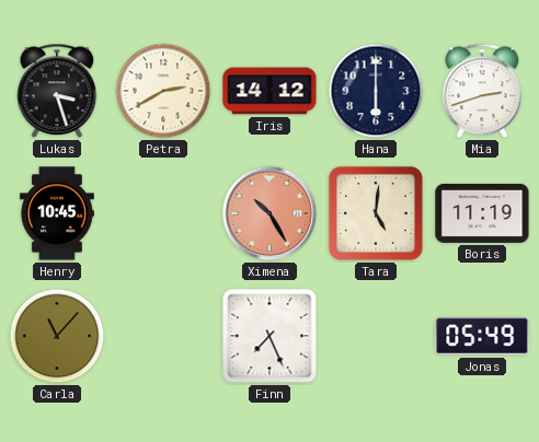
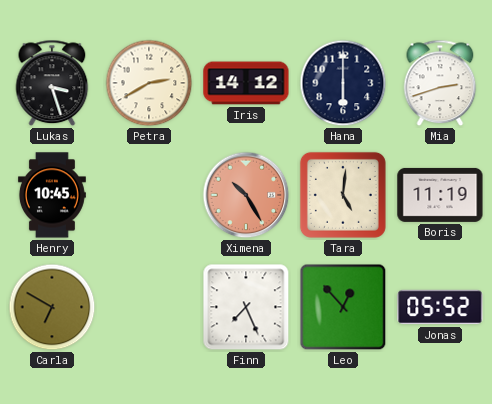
Carla: 11:07 -> 6:50 (52, 307)
Leo: none -> 12:53 (343, 307)
Jonas: 05:49 -> 05:52 (440, 307)
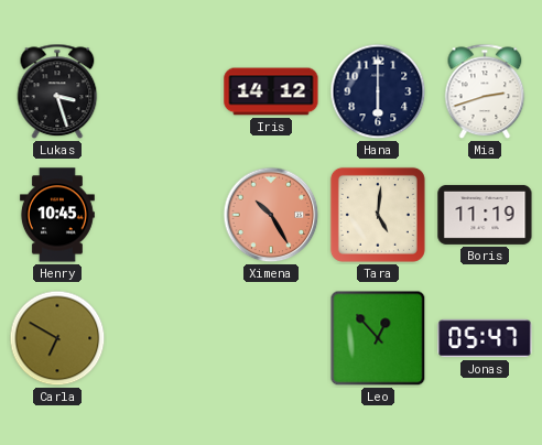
Petra: 2:40 -> none (149, 83)
Finn: 7:26 -> none (246, 307)
Jonas: 05:52 -> 05:47 (485, 338)
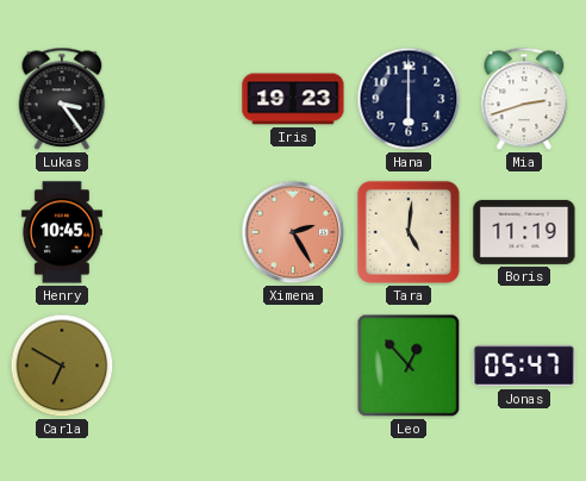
Lukas: 3:27 -> 3:24 (62, 99)
Iris: 14:12 -> 19:23 (293, 99)
Ximena: 10:25 -> 2:25 (293, 232)
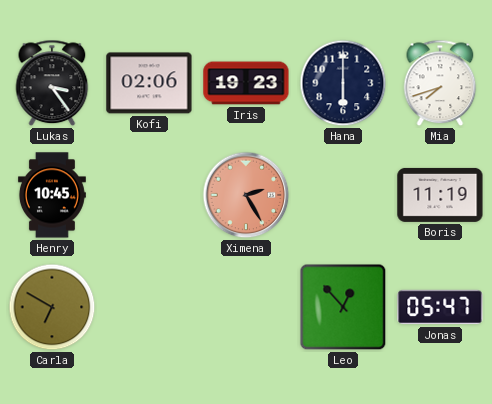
Kofi: none -> 02:06 (149, 83)
Mia: 2:42 -> 7:42 (440, 83)
Tara: 5:01 -> none (409, 232)
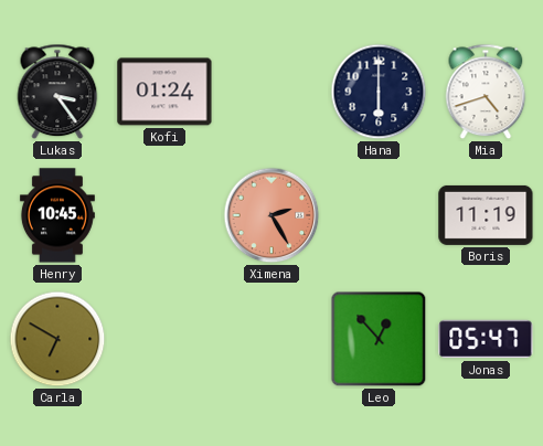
Kofi: 02:06 -> 01:24 (164, 92)
Iris: 19:23 -> none (246, 83)
Mia: 7:42 -> 4:42 (486, 92)
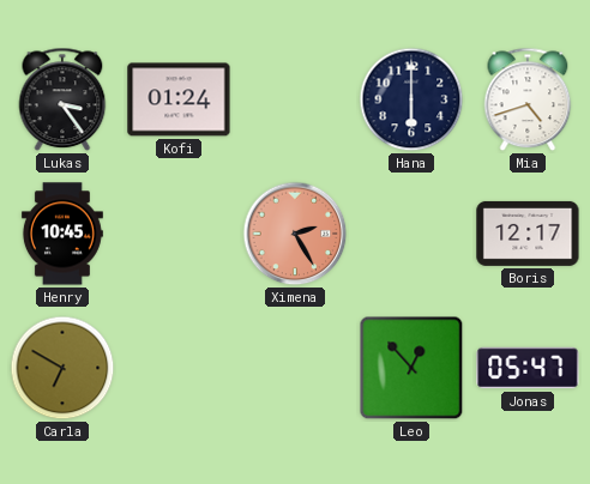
Boris: 11:19 -> 12:17 (528, 234)
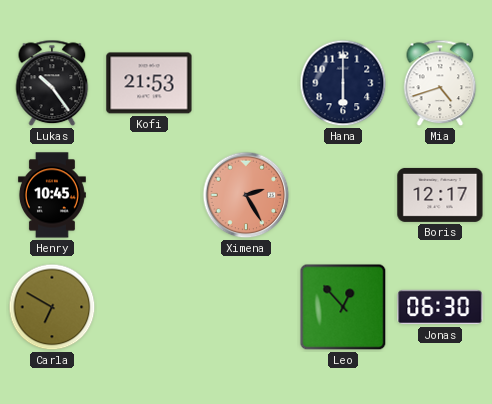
Lukas: 3:24 -> 10:24 (52, 83)
Kofi: 01:24 -> 21:53 (149, 83)
Jonas: 05:47 -> 06:30 (440, 307)
